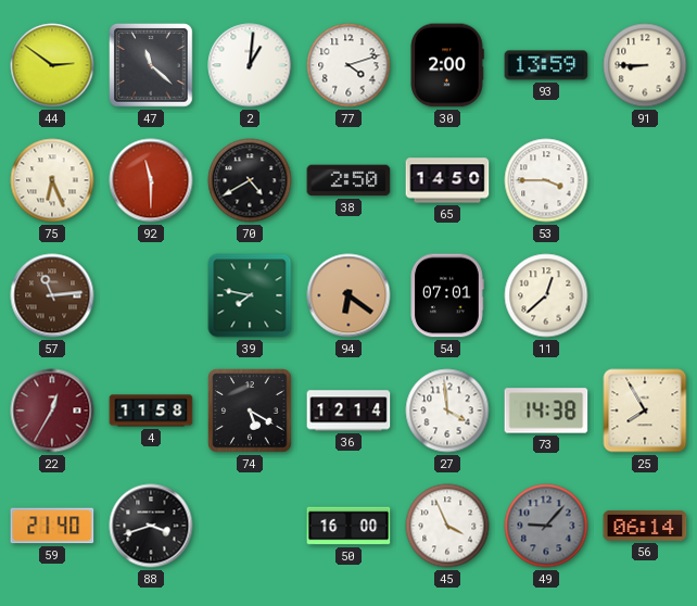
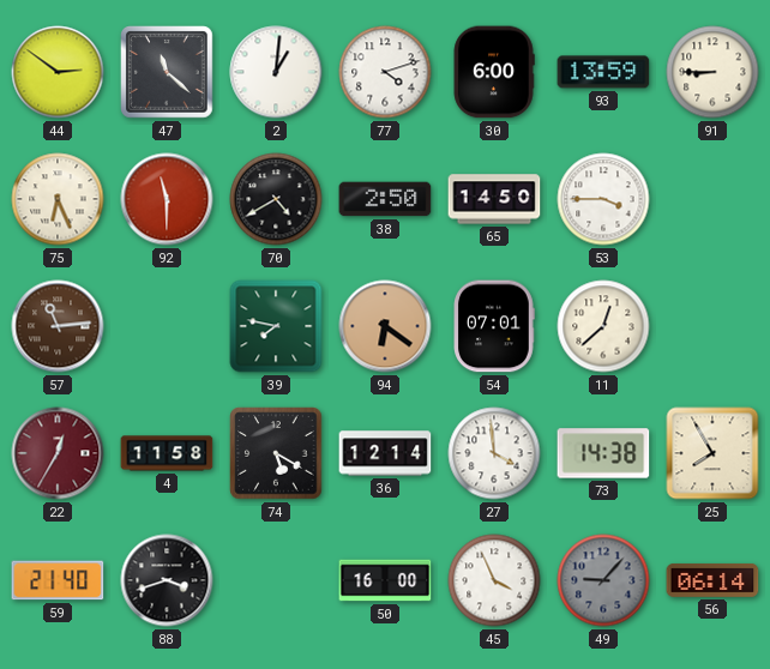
30: 2:00 -> 6:00 (494, 72)
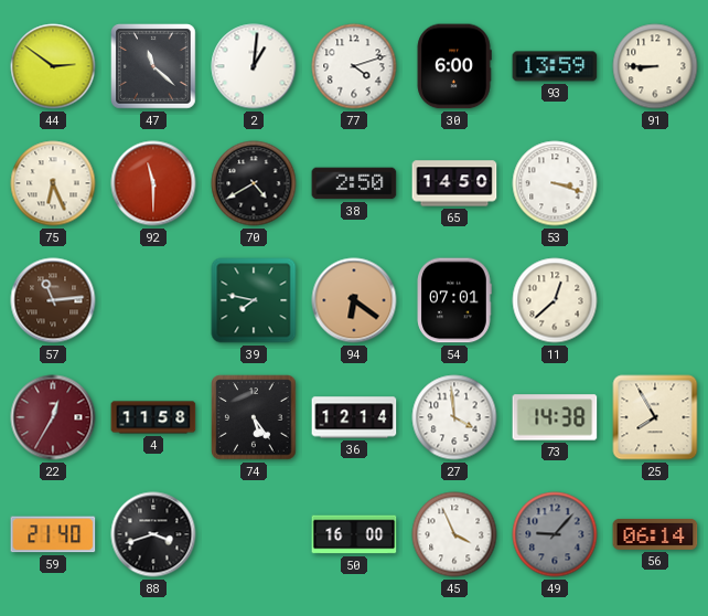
53: 3:45 -> 3:18 (555, 183)
74: 5:20 -> 5:24 (254, 417)
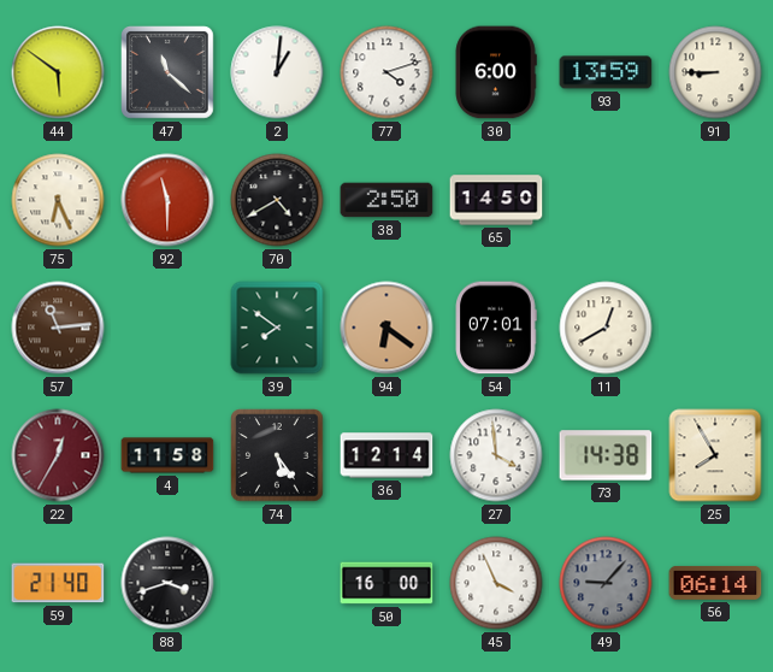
44: 2:51 -> 5:51 (58, 72)
53: 3:18 -> none (555, 183)
39: 7:47 -> 7:51 (277, 328)
11: 12:38 -> 12:40 (606, 328)
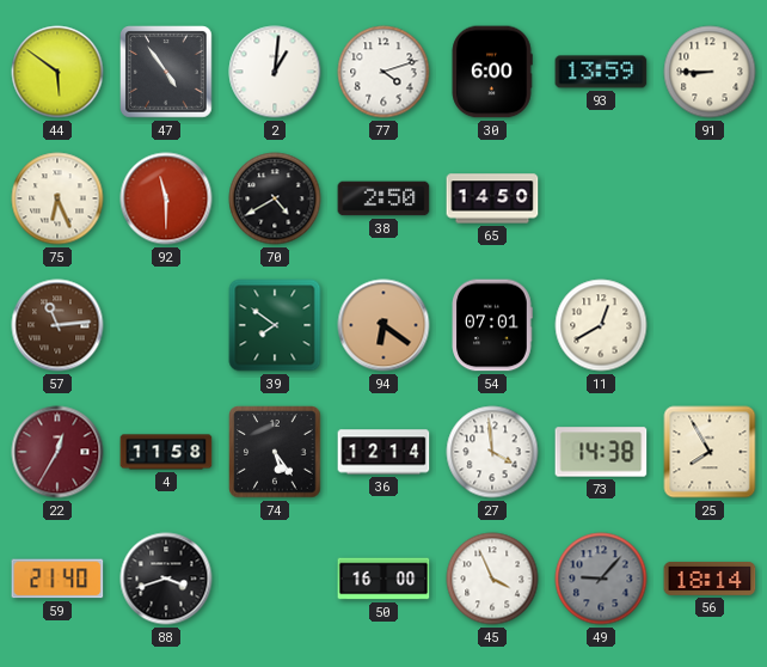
47: 11:22 -> 4:54 (166, 72)
56: 06:14 -> 18:14 (710, 579)
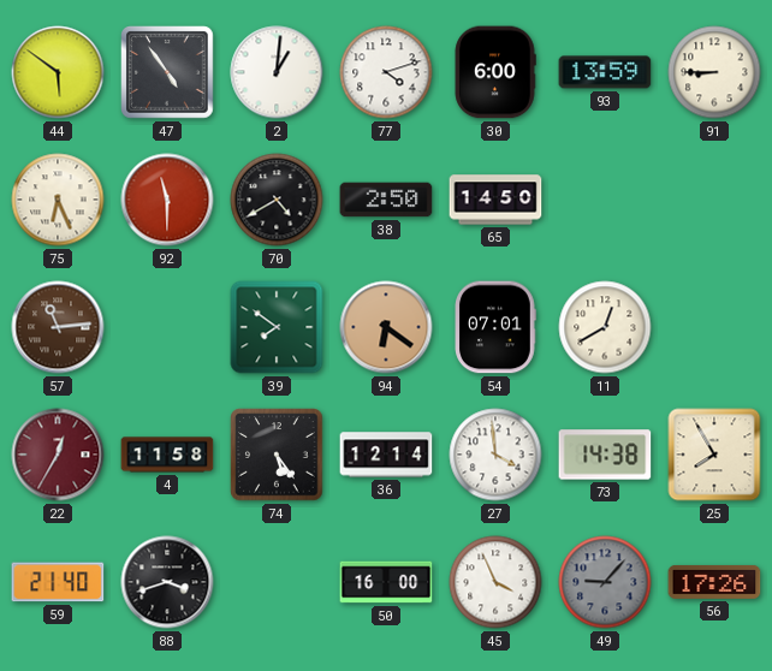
56: 18:14 -> 17:26 (714, 582)
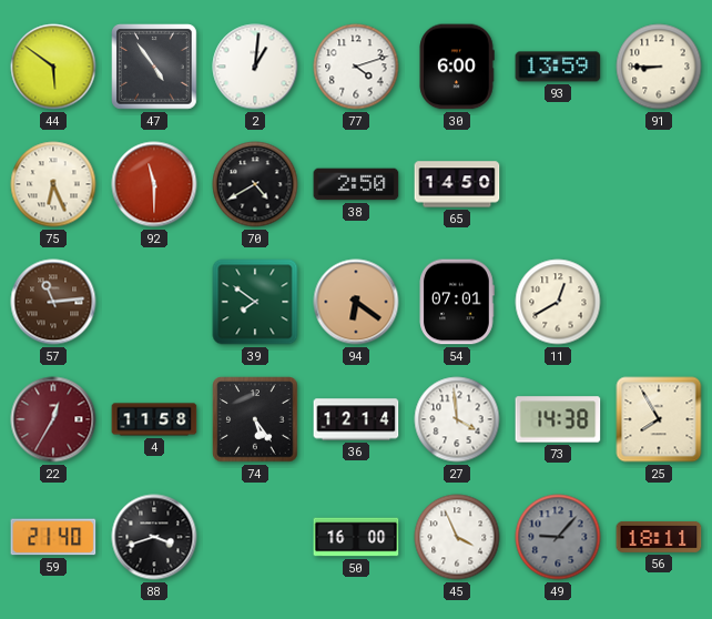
56: 17:26 -> 18:11 (659, 537)
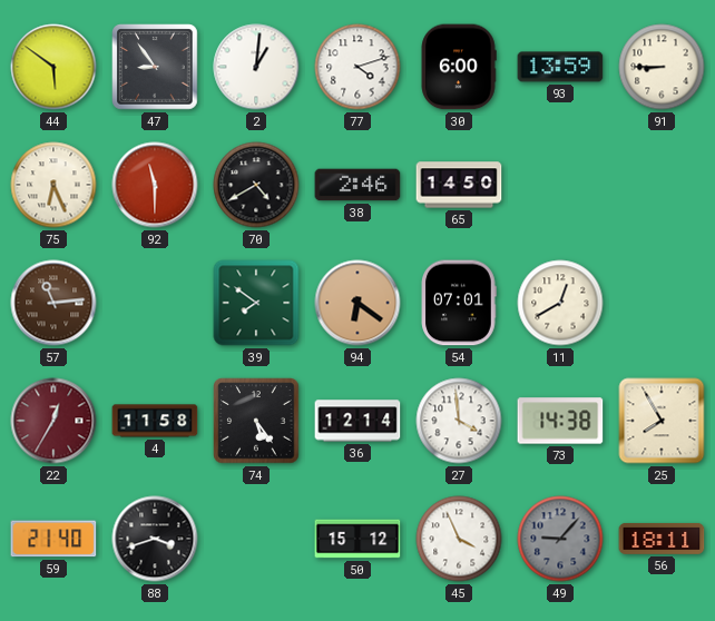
47: 4:54 -> 8:54 (155, 67)
38: 2:50 -> 2:46 (357, 185)
50: 16:00 -> 15:12 (357, 539)
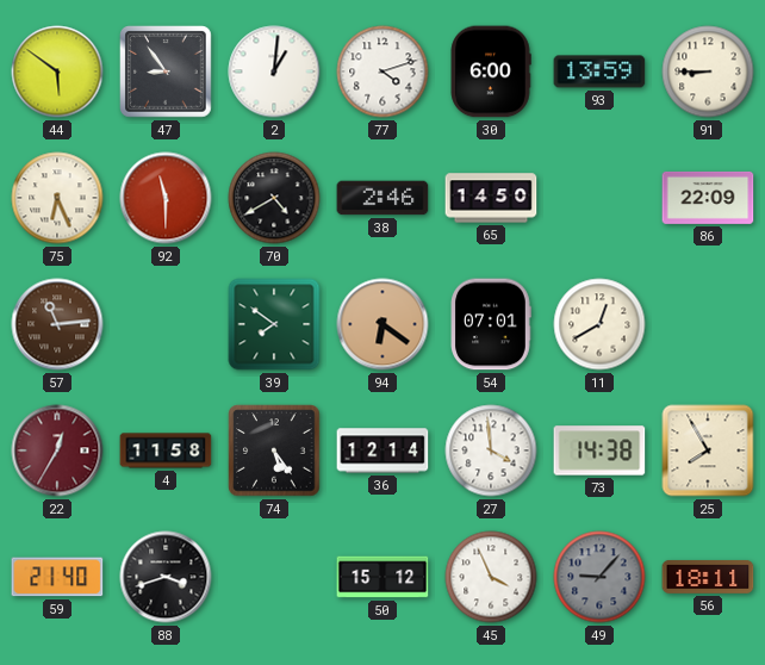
86: none -> 22:09 (708, 198)
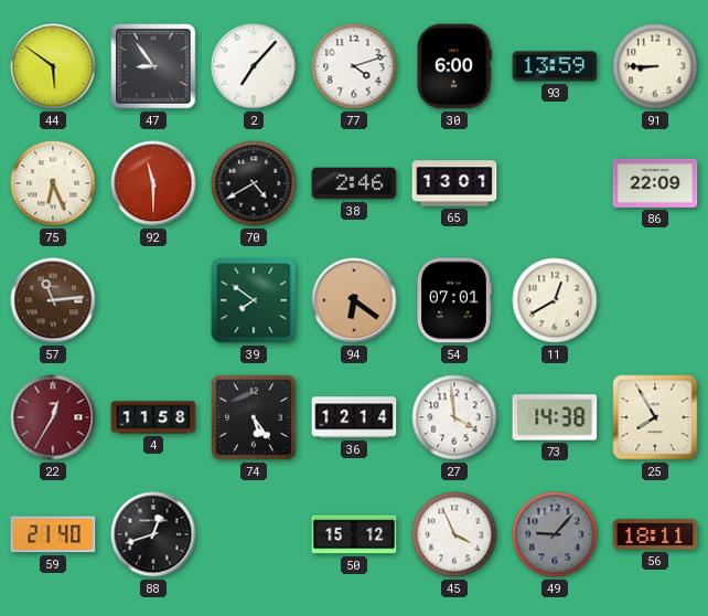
2: 1:01 -> 7:07 (254, 66)
65: 14:50 -> 13:01 (454, 183)
88: 3:42 -> 12:42 (153, 534)
